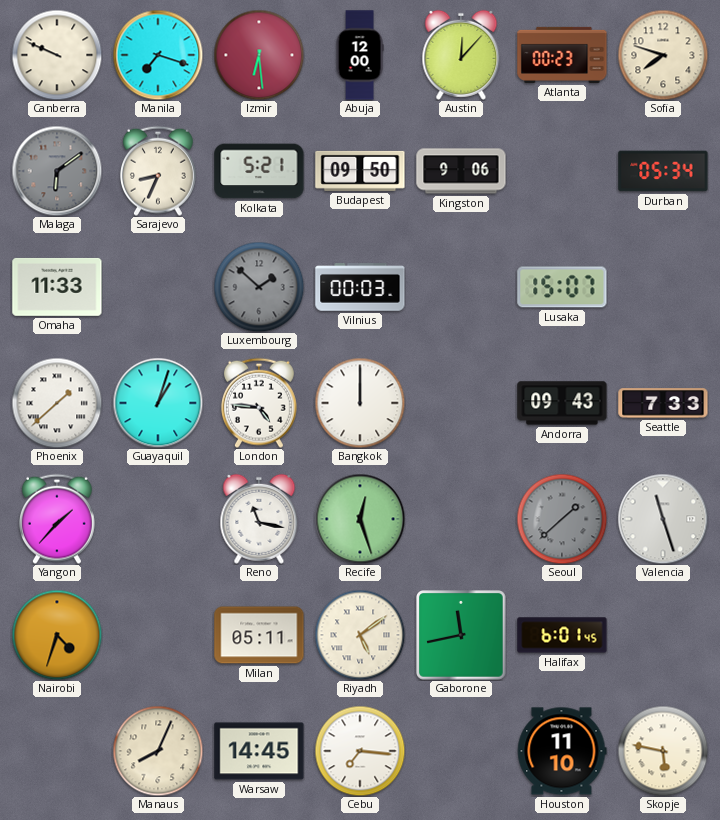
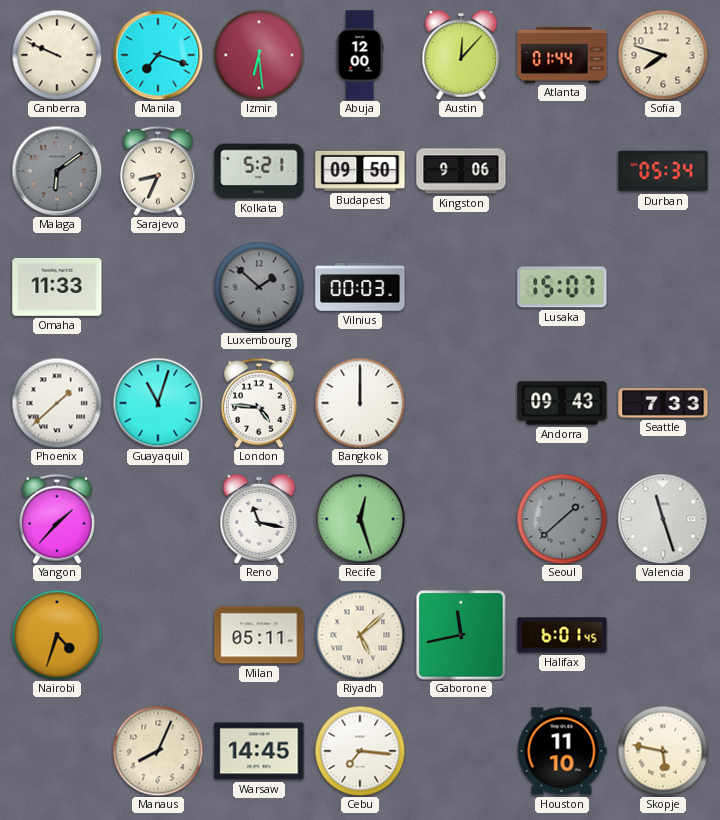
Atlanta: 00:23 -> 01:44 (562, 55)
Guayaquil: 1:03 -> 11:03 (158, 403)
Riyadh: 5:09 -> 5:08 (360, 635)
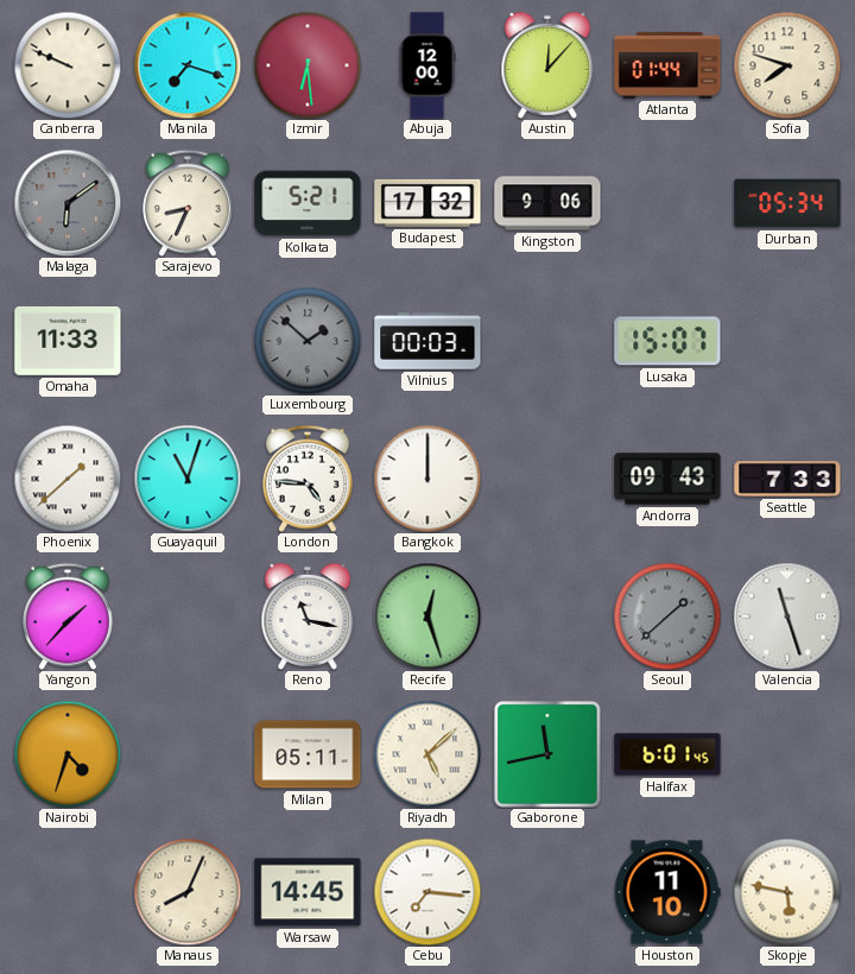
Budapest: 09:50 -> 17:32 (427, 203)
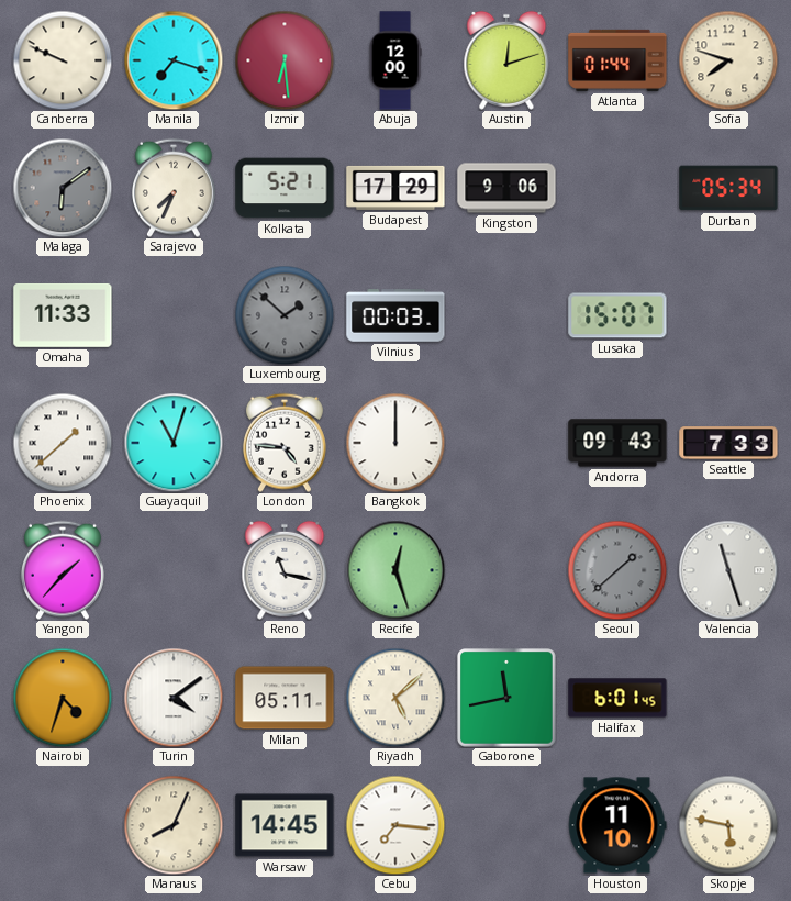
Austin: 12:07 -> 12:12 (506, 60)
Sarajevo: 8:34 -> 7:34 (174, 188)
Budapest: 17:32 -> 17:29 (396, 188)
Turin: none -> 4:09 (174, 698)
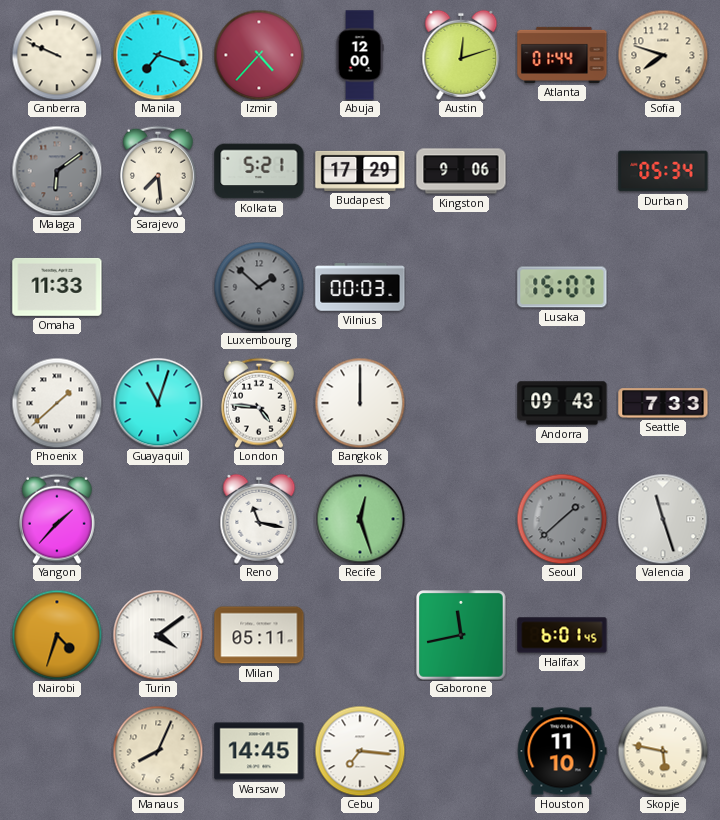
Izmir: 6:29 -> 4:37 (259, 55)
Sarajevo: 7:34 -> 7:29 (158, 171)
Riyadh: 5:08 -> none (396, 698)
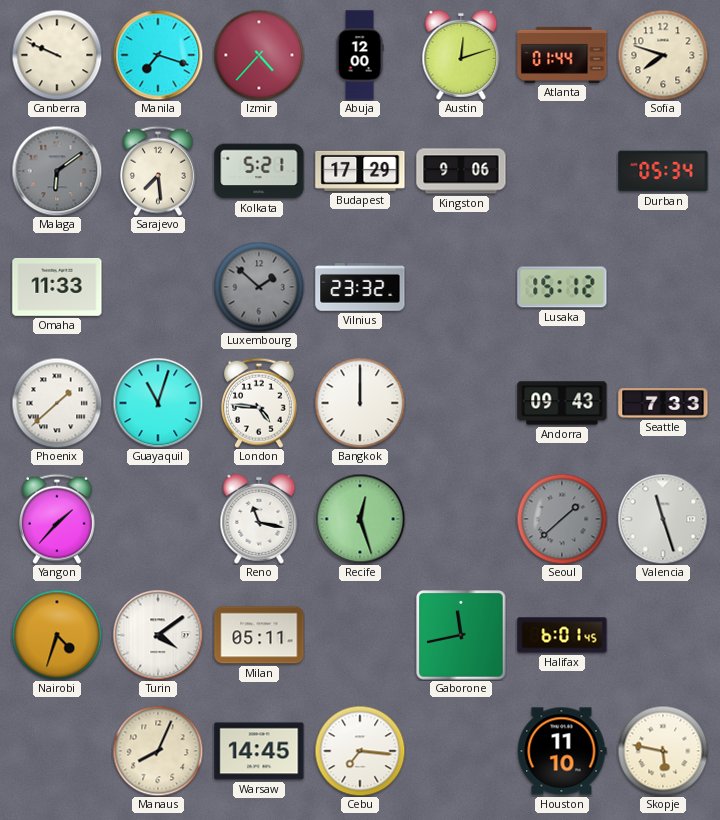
Vilnius: 00:03 -> 23:32 (360, 288)
Lusaka: 15:07 -> 15:12 (562, 287)
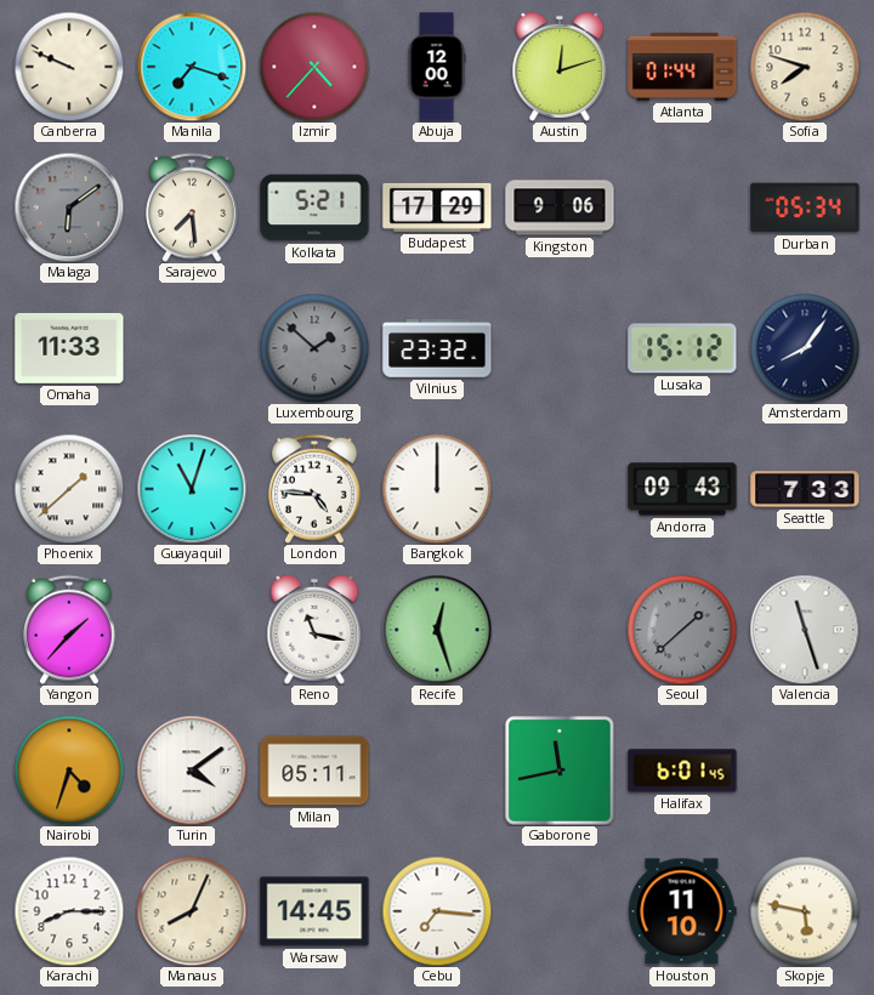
Amsterdam: none -> 8:06 (805, 348)
Karachi: none -> 8:15 (69, 911)
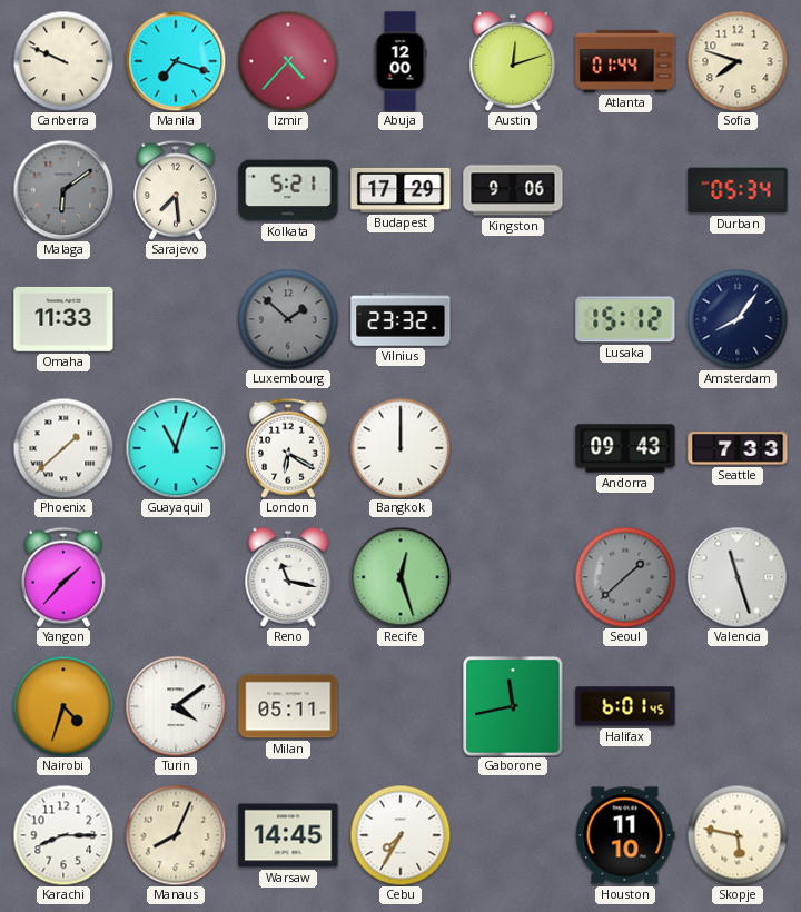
London: 4:46 -> 6:20 (288, 448)
Cebu: 7:16 -> 7:35 (400, 835)
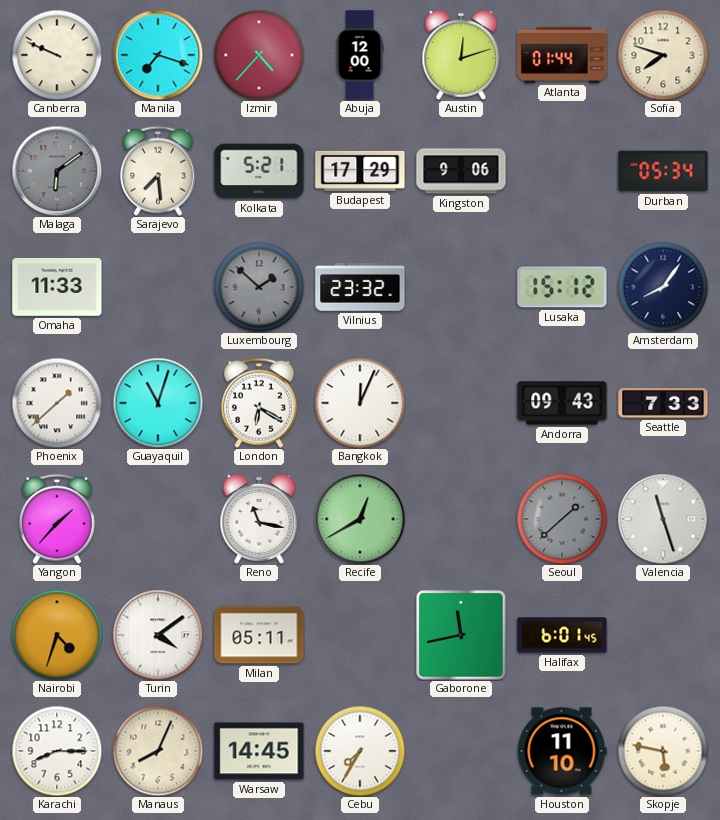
Bangkok: 12:00 -> 12:04 (360, 403)
Recife: 12:27 -> 12:40 (360, 519)
